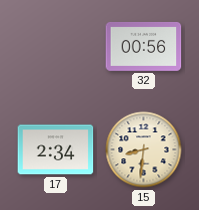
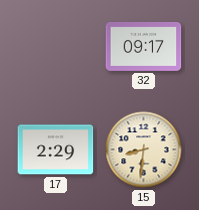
32: 00:56 -> 09:17 (144, 46)
17: 2:34 -> 2:29 (56, 150)
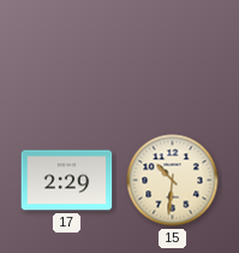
32: 09:17 -> none (144, 46)
15: 8:31 -> 10:31 (173, 181)
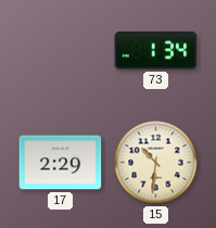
73: none -> 1:34 (156, 51)
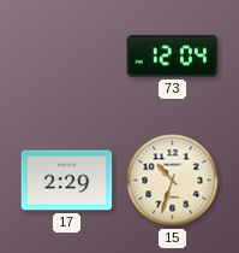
73: 1:34 -> 12:04 (173, 57)
15: 10:31 -> 10:33 (173, 181)
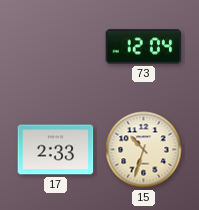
17: 2:29 -> 2:33 (56, 150)
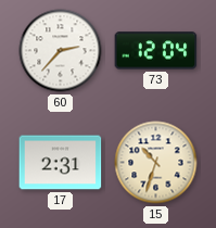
60: none -> 2:37 (61, 51)
17: 2:33 -> 2:31 (61, 163)
